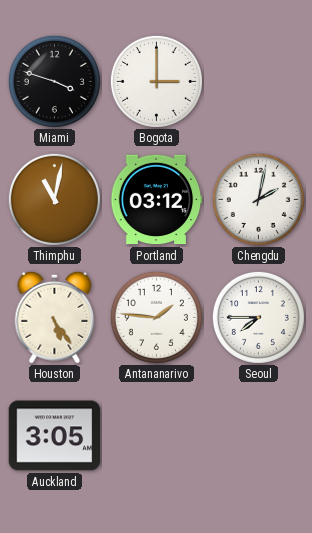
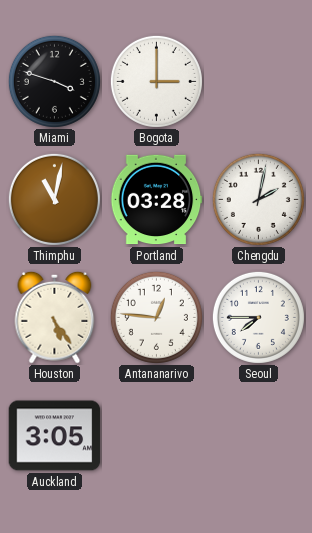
Portland: 03:12 -> 03:28 (156, 200)
Antananarivo: 1:46 -> 12:46 (156, 317)
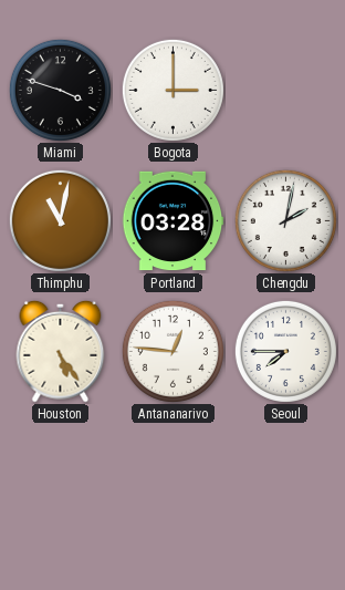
Auckland: 3:05 -> none (55, 436)
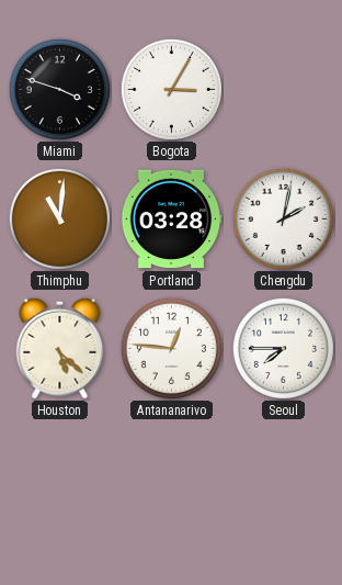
Bogota: 3:00 -> 3:05 (171, 89)
Thimphu: 11:02 -> 11:01 (59, 218)
Houston: 5:24 -> 5:22 (60, 348)
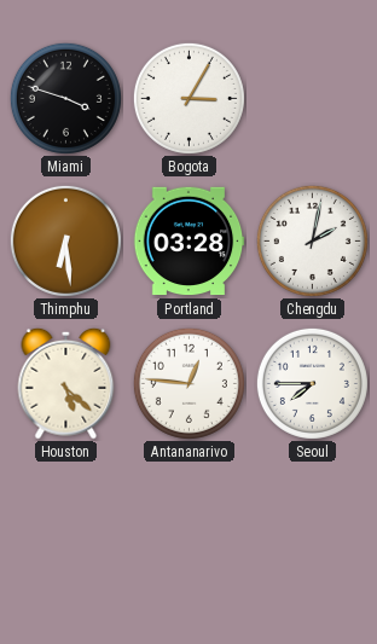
Thimphu: 11:01 -> 6:29 (65, 240)
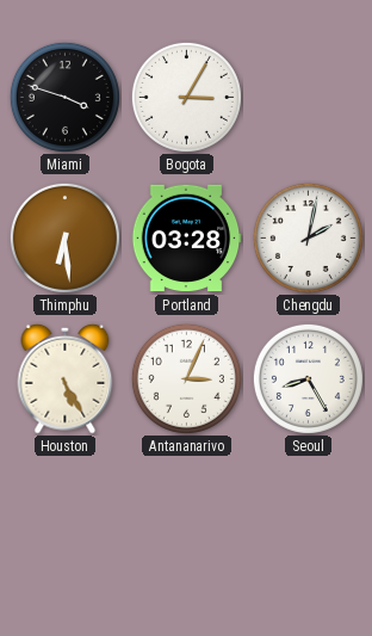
Houston: 5:22 -> 5:25 (66, 378)
Antananarivo: 12:46 -> 3:04 (186, 378)
Seoul: 7:45 -> 8:25 (308, 378)
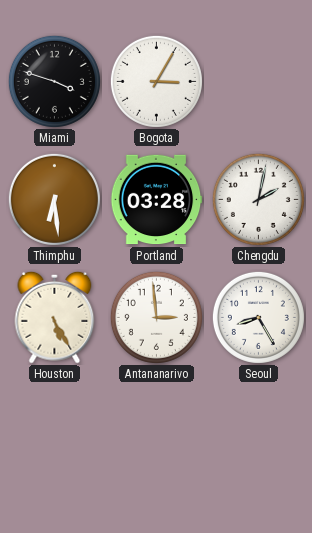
Antananarivo: 3:04 -> 2:59 (156, 317)
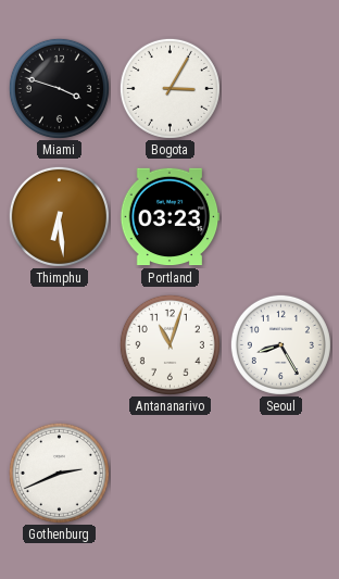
Portland: 03:28 -> 03:23 (169, 217)
Chengdu: 2:02 -> none (258, 199)
Houston: 5:25 -> none (55, 317)
Antananarivo: 2:59 -> 11:03 (169, 344)
Gothenburg: none -> 2:41 (59, 473)
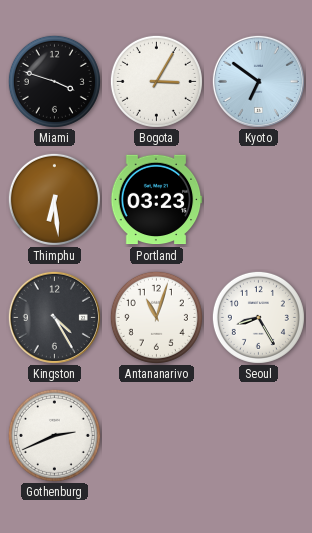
Kyoto: none -> 6:51 (258, 81)
Kingston: none -> 4:25 (54, 317)
